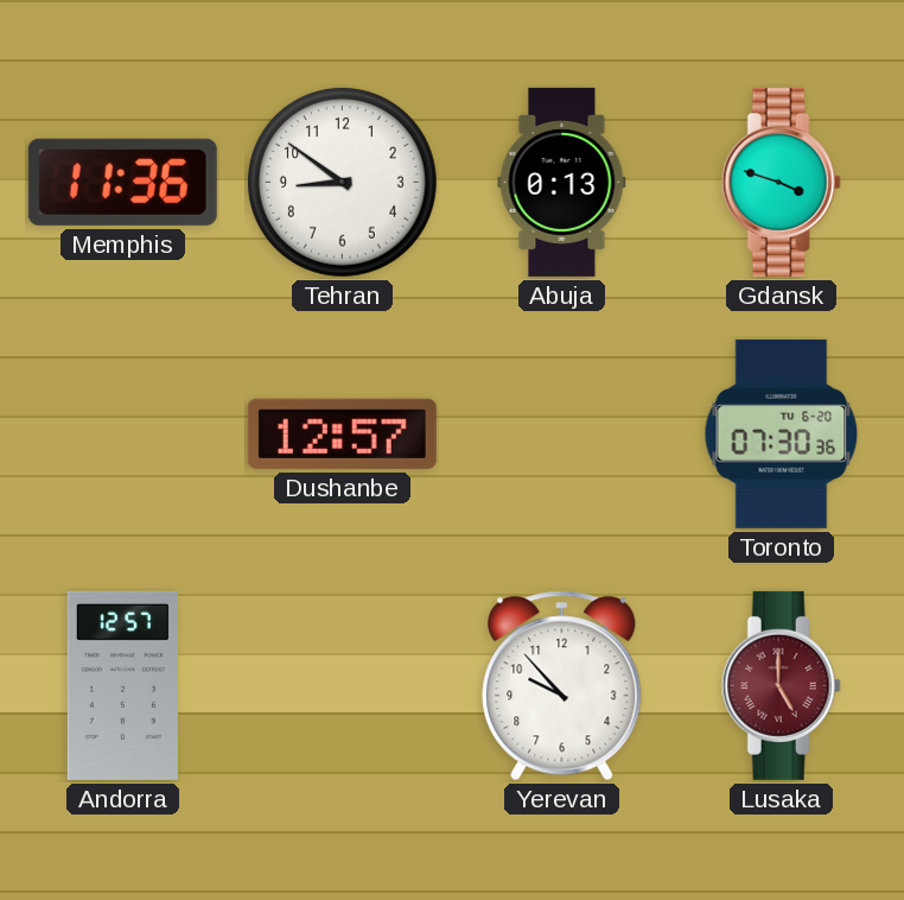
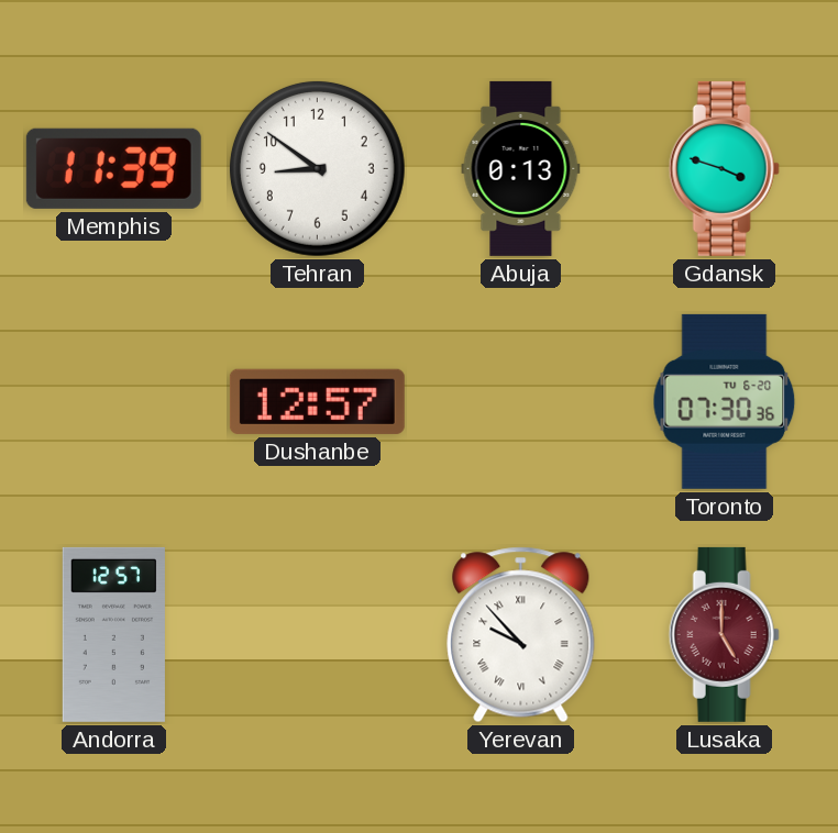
Memphis: 11:36 -> 11:39 (113, 168)
Yerevan numerals: Arabic -> Roman (521, 635)
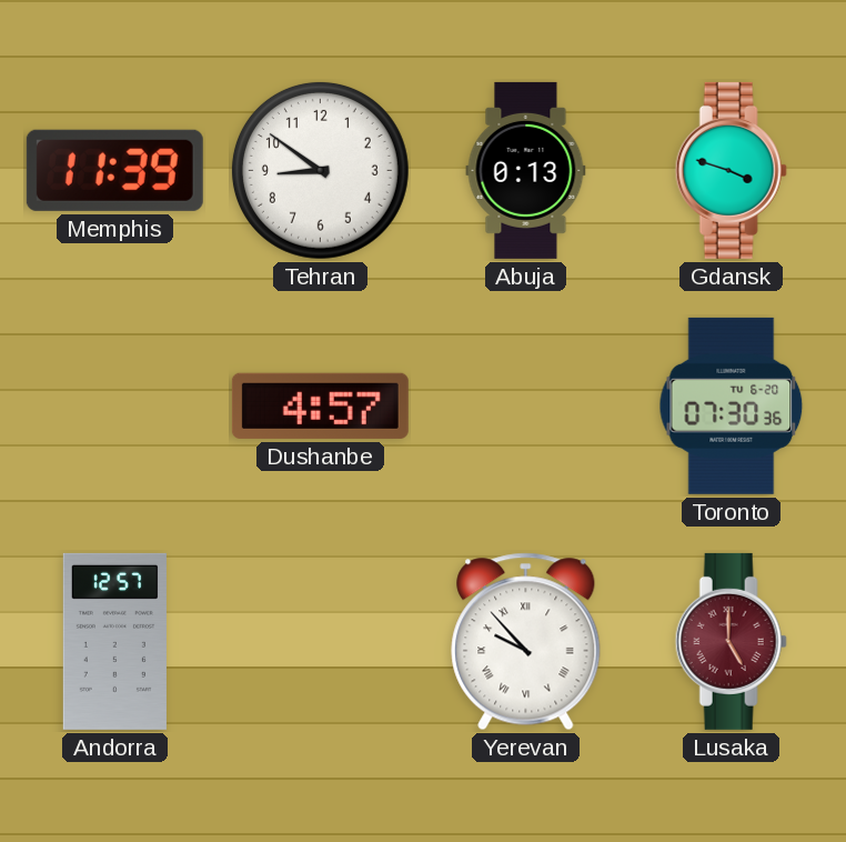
Dushanbe: 12:57 -> 4:57 (320, 405)
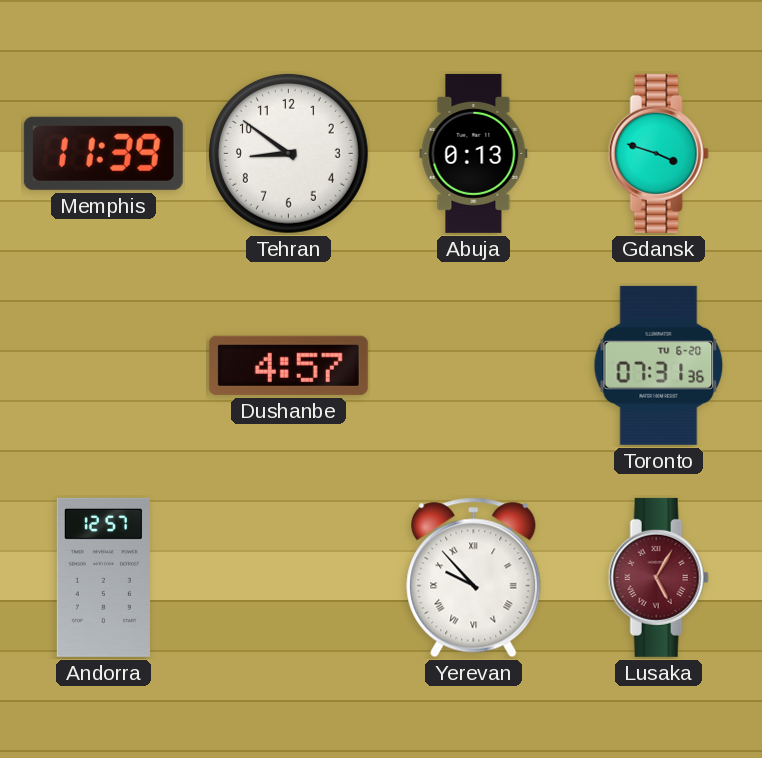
Toronto: 07:30 -> 07:31 (659, 365)
Lusaka: 5:00 -> 5:05 (658, 577)
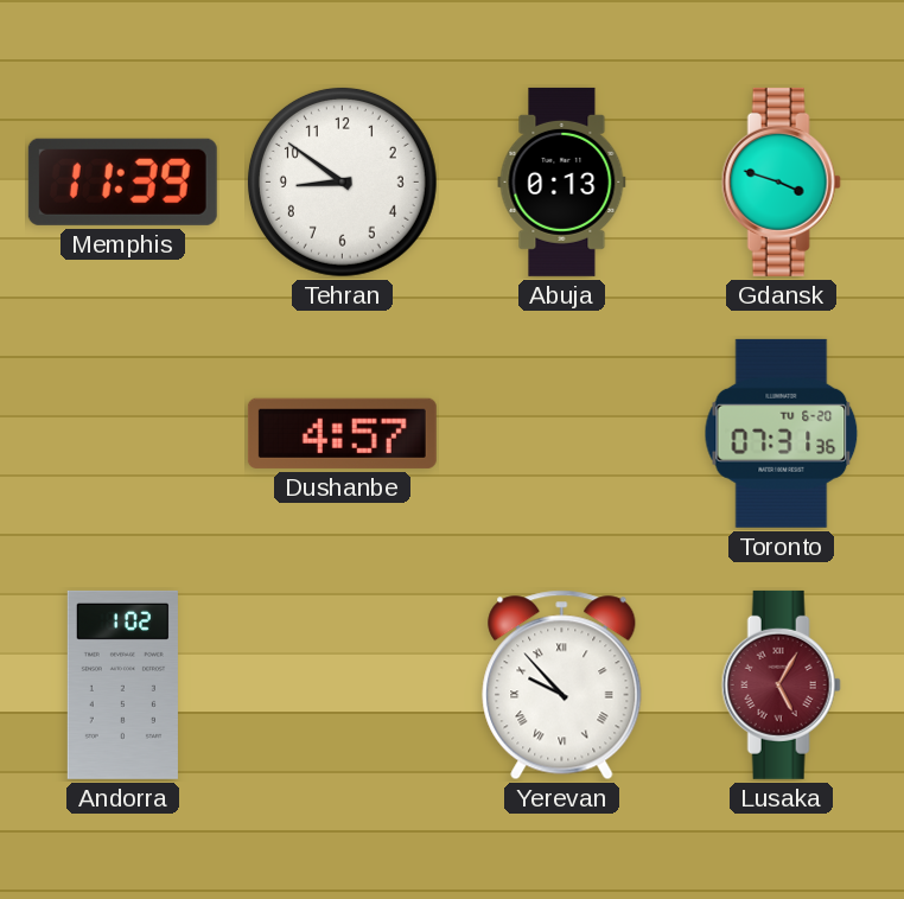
Andorra: 12:57 -> 1:02 (122, 684)
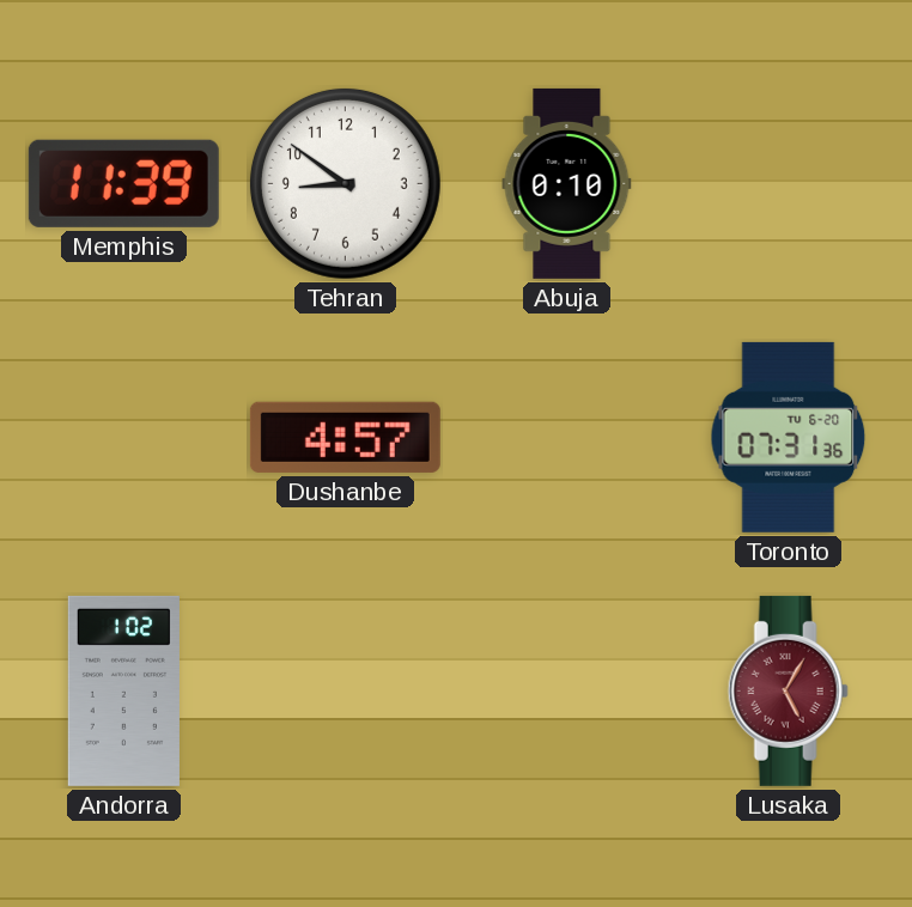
Abuja: 0:13 -> 0:10 (567, 183)
Gdansk: 3:48 -> none (781, 181)
Yerevan: 9:53 -> none (562, 686)
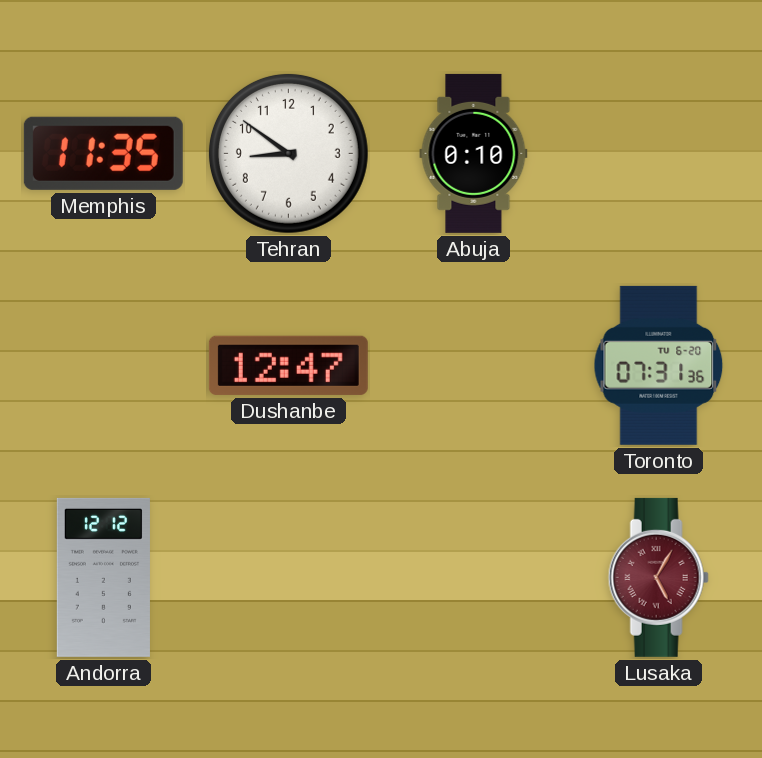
Memphis: 11:39 -> 11:35 (103, 153)
Dushanbe: 4:57 -> 12:47 (288, 365)
Andorra: 1:02 -> 12:12 (103, 577)
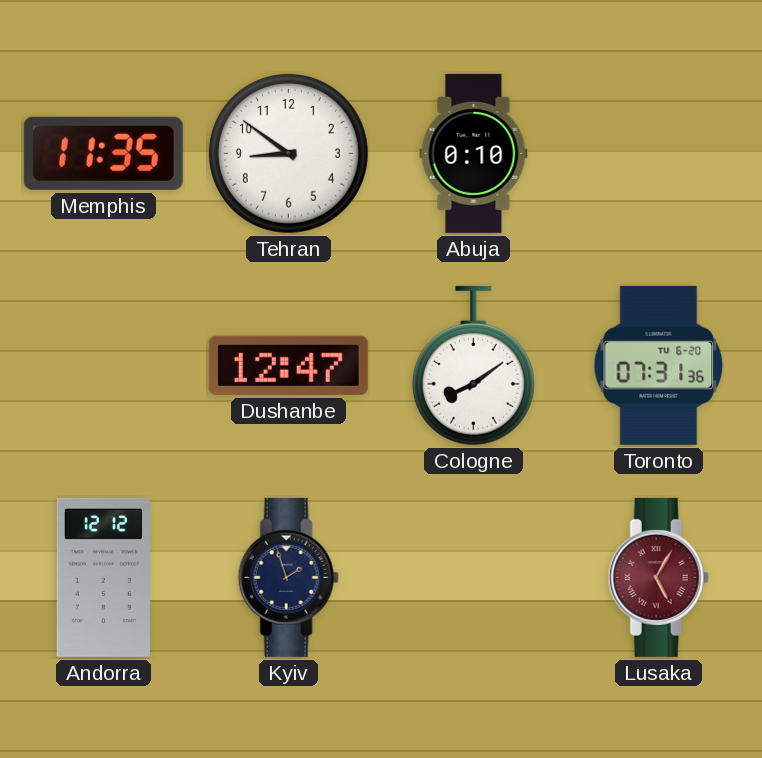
Cologne: none -> 8:09 (473, 366)
Kyiv: none -> 1:57 (288, 577)
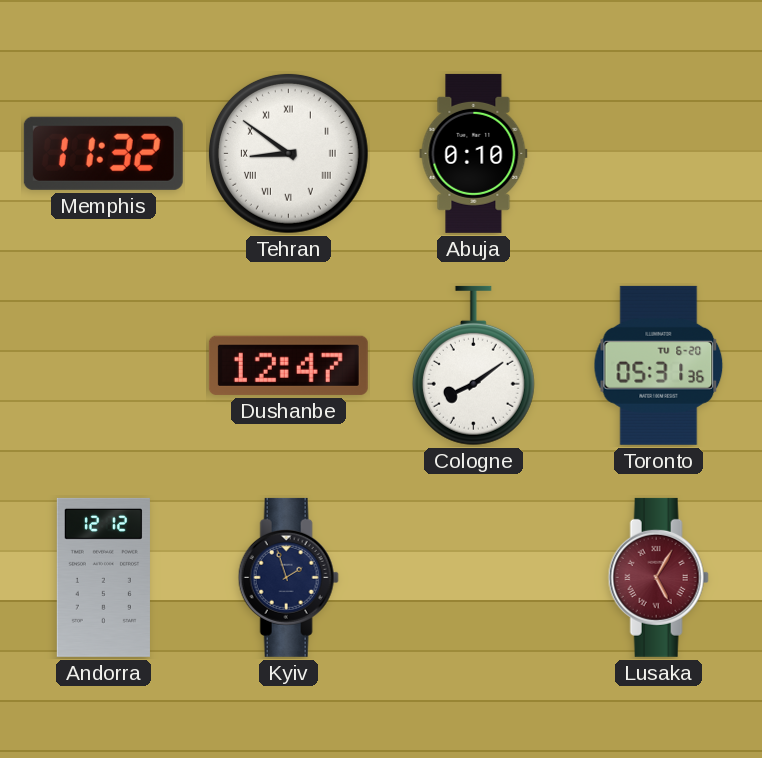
Memphis: 11:35 -> 11:32 (103, 153)
Tehran numerals: Arabic -> Roman (288, 153)
Toronto: 07:31 -> 05:31 (659, 365)
